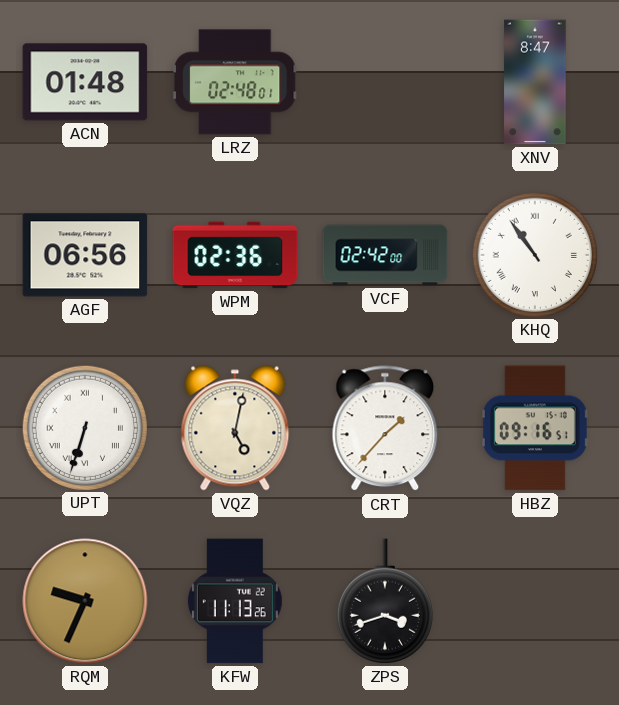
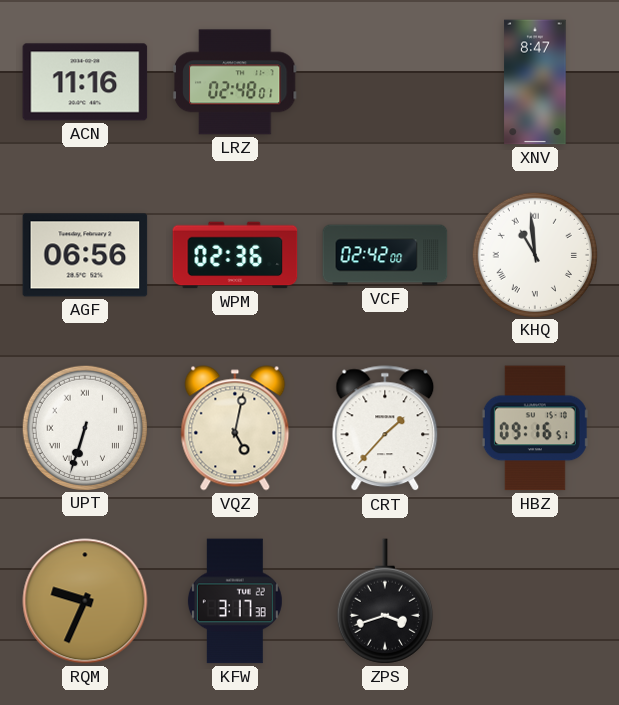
ACN: 01:48 -> 11:16 (85, 82)
KHQ: 10:54 -> 10:59 (534, 254)
KFW: 11:13 -> 3:17 (235, 601)
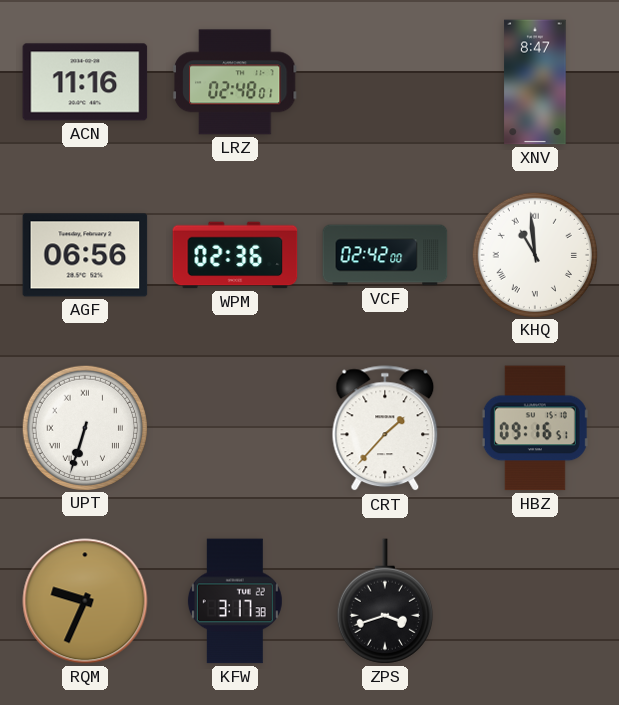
VQZ: 5:02 -> none (235, 428)
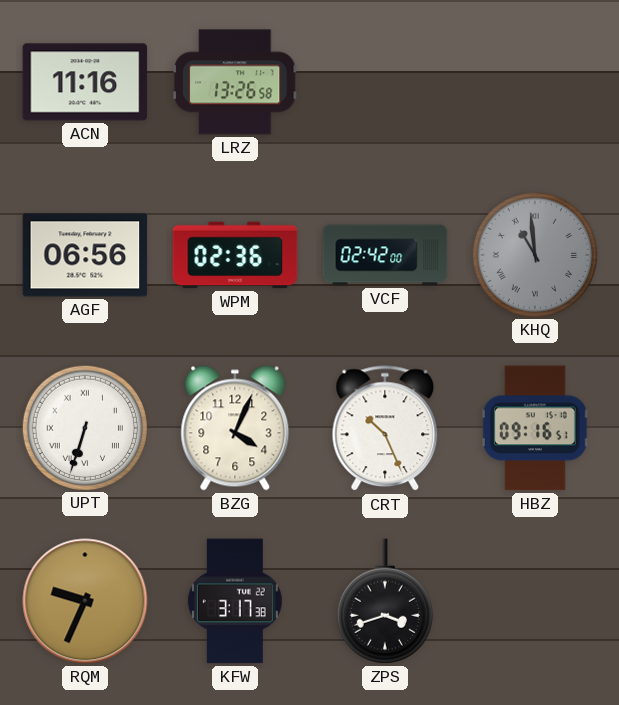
LRZ: 02:48 -> 13:26 (235, 82)
XNV: 8:47 -> none (535, 82)
KHQ dial: white -> grey (534, 254)
BZG: none -> 4:04 (235, 428)
CRT: 1:37 -> 10:26 (385, 429)
